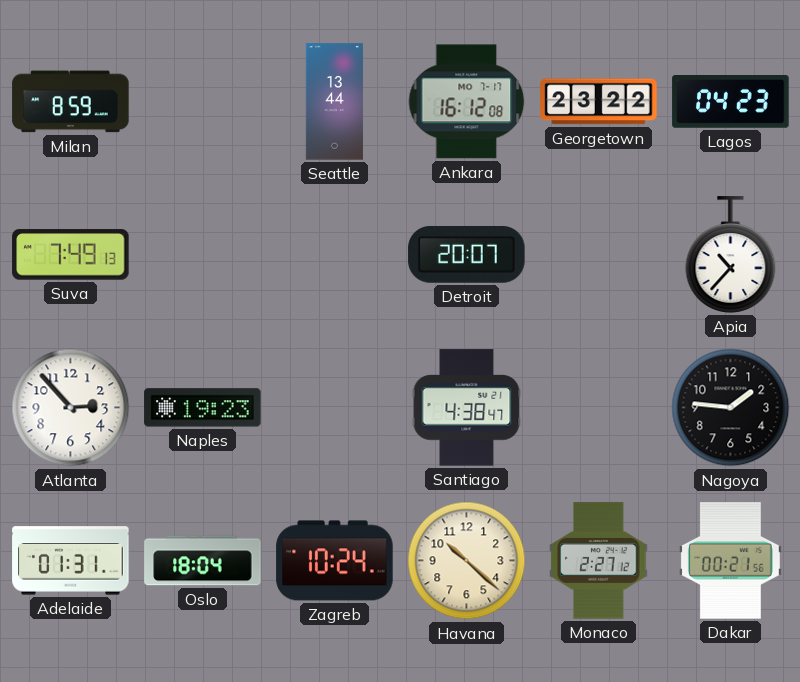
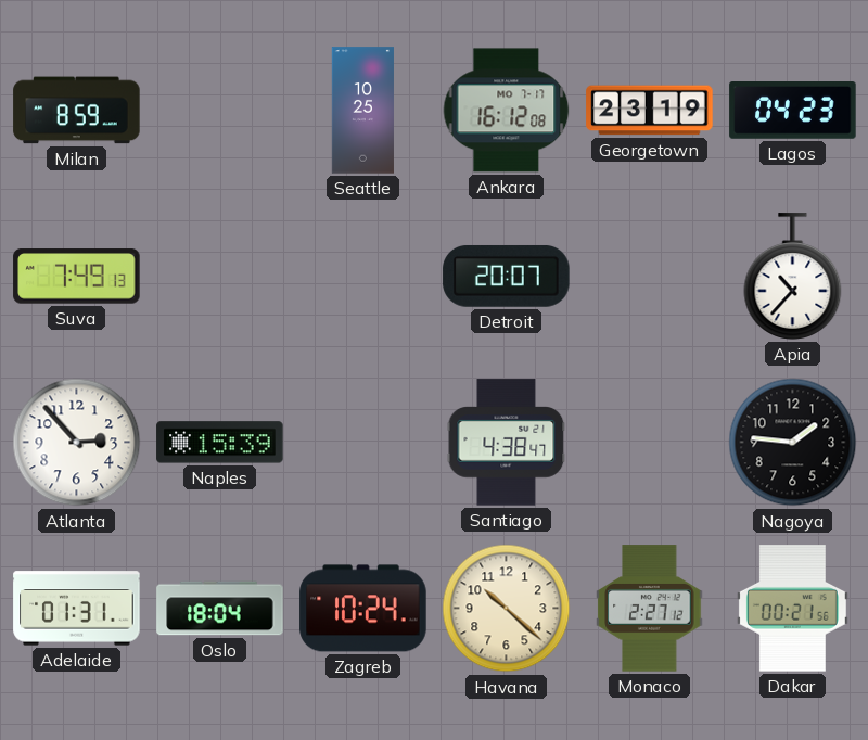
Seattle: 13:44 -> 10:25 (362, 111)
Georgetown: 23:22 -> 23:19 (650, 111)
Naples: 19:23 -> 15:39 (220, 443)
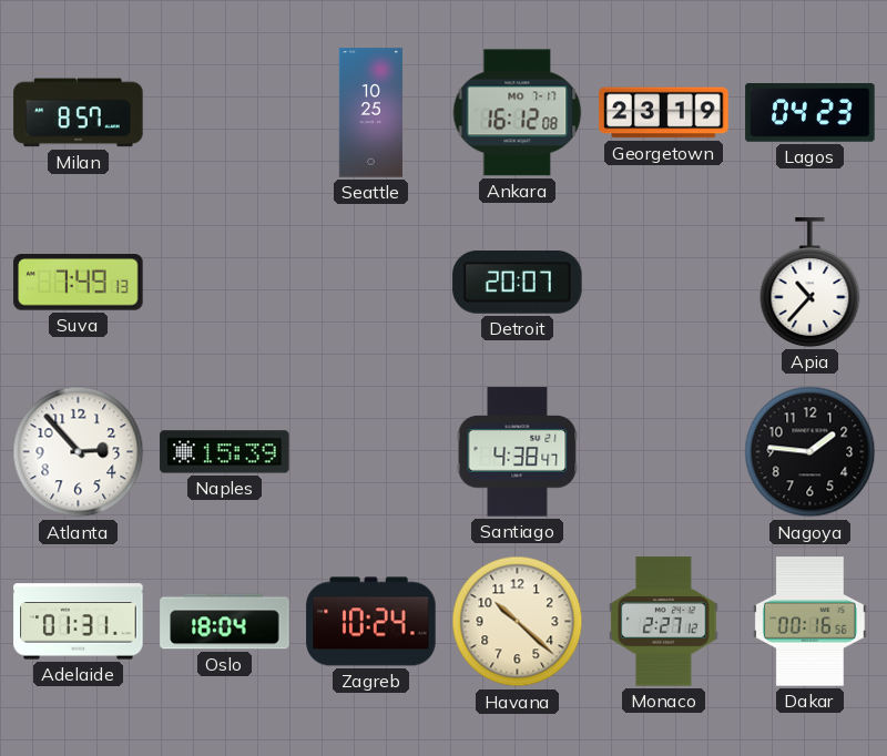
Milan: 8:59 -> 8:57 (79, 113)
Dakar: 00:21 -> 00:16 (809, 622)
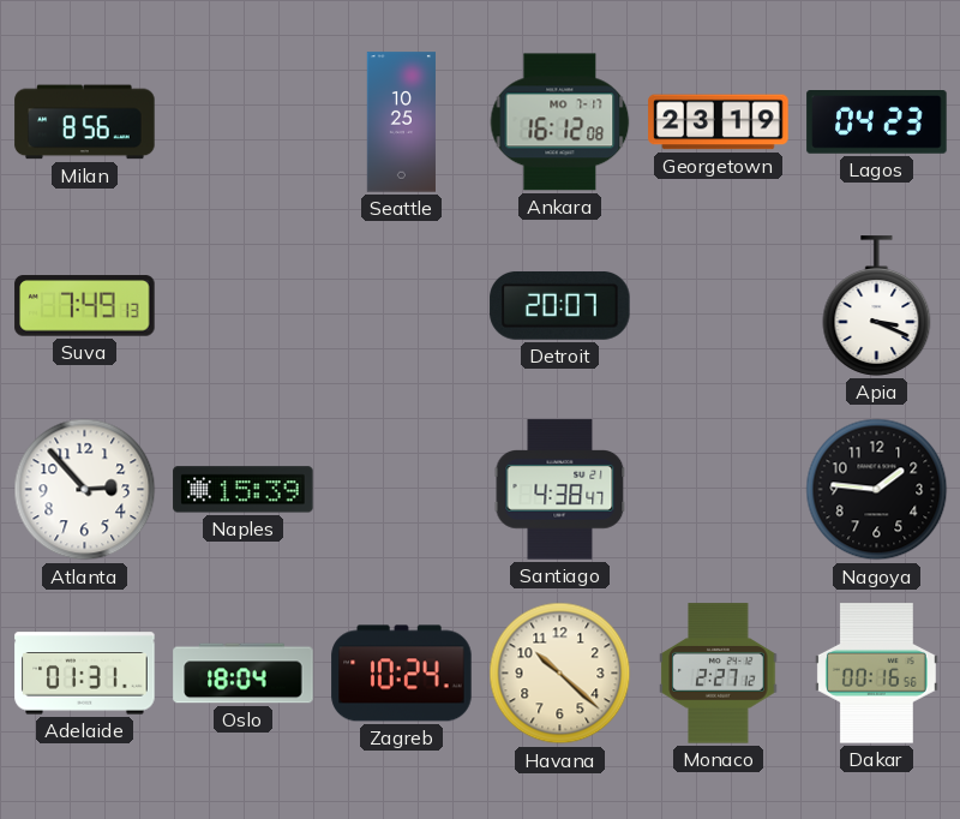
Milan: 8:57 -> 8:56 (85, 122)
Apia: 10:37 -> 3:19 (877, 306)
